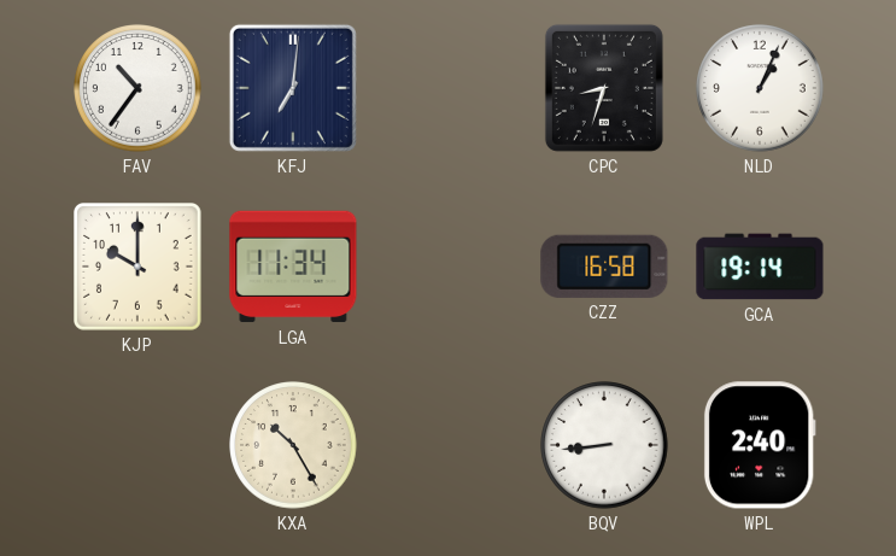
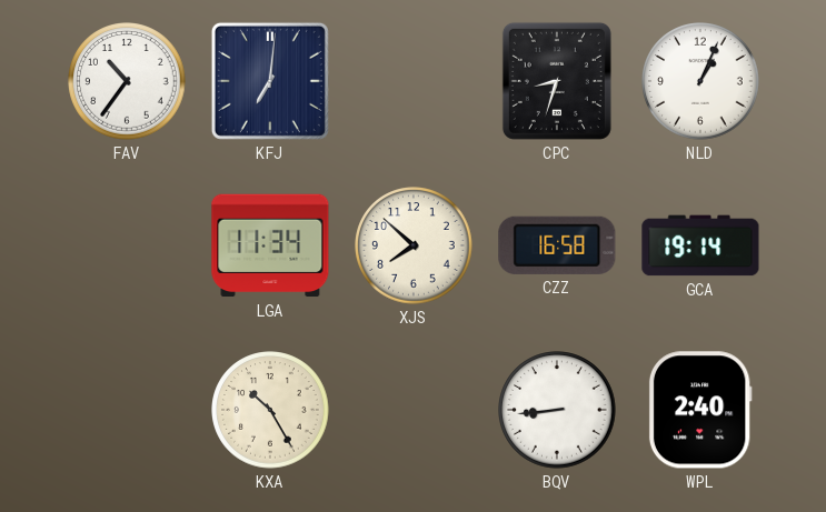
KJP: 10:00 -> none (139, 268)
XJS: none -> 7:52 (414, 245)
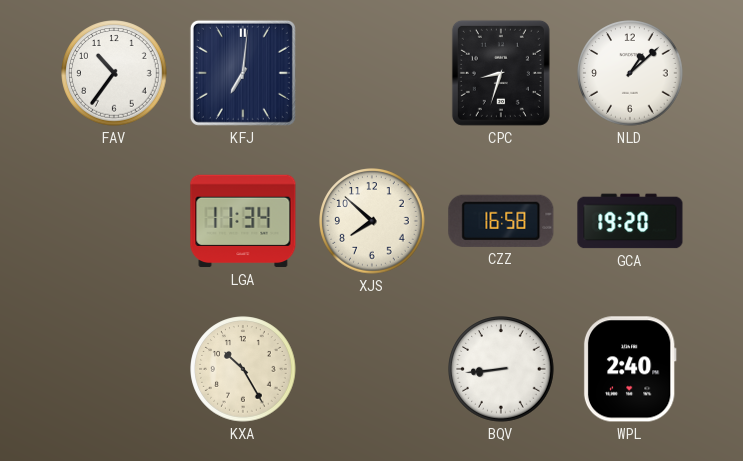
NLD: 1:04 -> 1:08 (630, 73)
GCA: 19:14 -> 19:20 (630, 221)
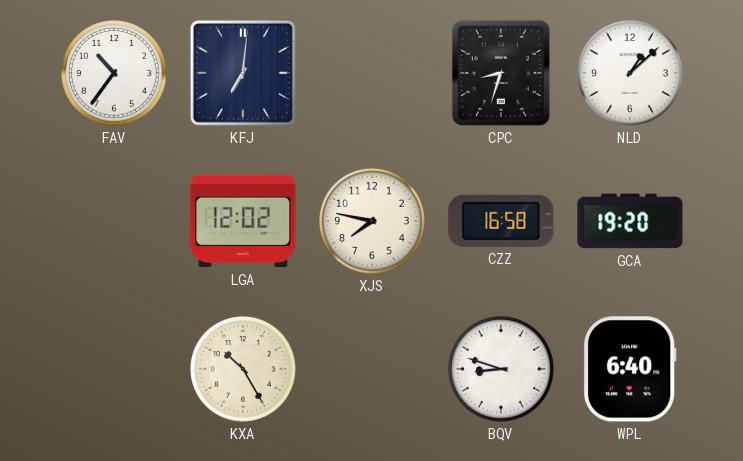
LGA: 11:34 -> 12:02 (243, 221)
XJS: 7:52 -> 7:47 (372, 221)
BQV: 8:44 -> 8:48 (501, 369)
WPL: 2:40 -> 6:40 (630, 369)
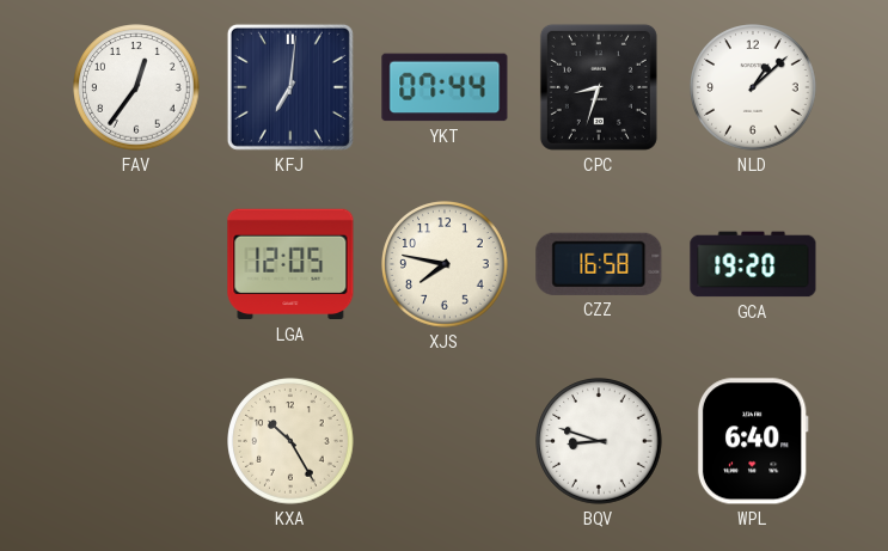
FAV: 10:36 -> 12:36 (136, 87)
YKT: none -> 07:44 (445, 87)
LGA: 12:02 -> 12:05 (290, 264)
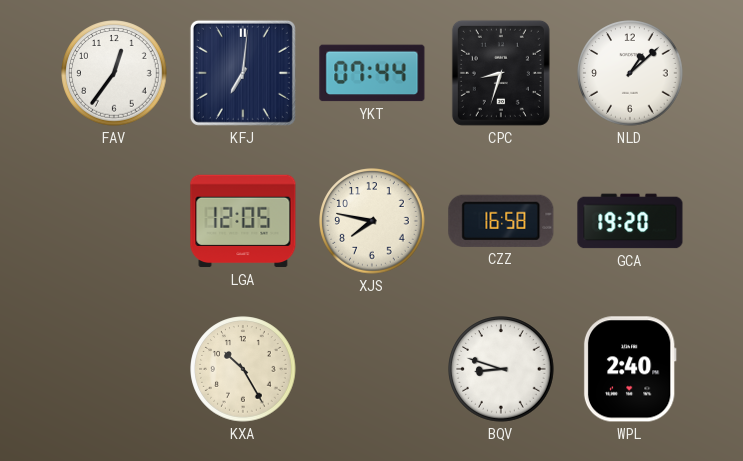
WPL: 6:40 -> 2:40 (630, 369)
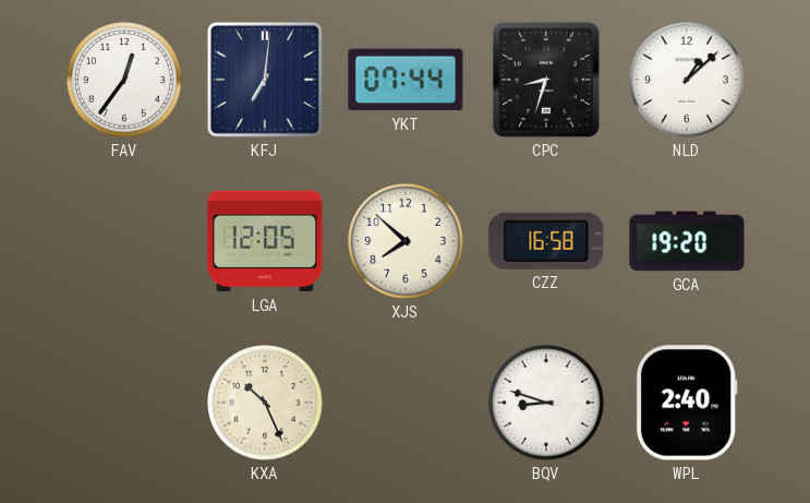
XJS: 7:47 -> 7:52 (406, 241)
KXA: 10:25 -> 10:26 (265, 403)
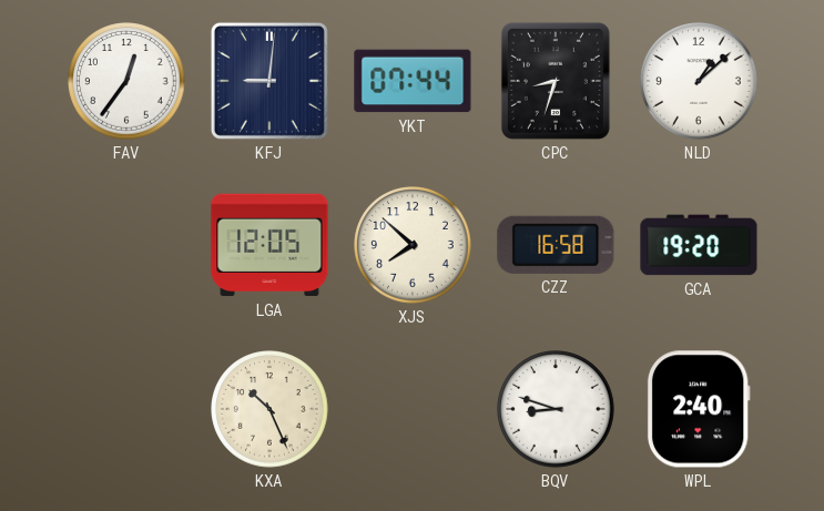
KFJ: 7:01 -> 9:01 (269, 81)
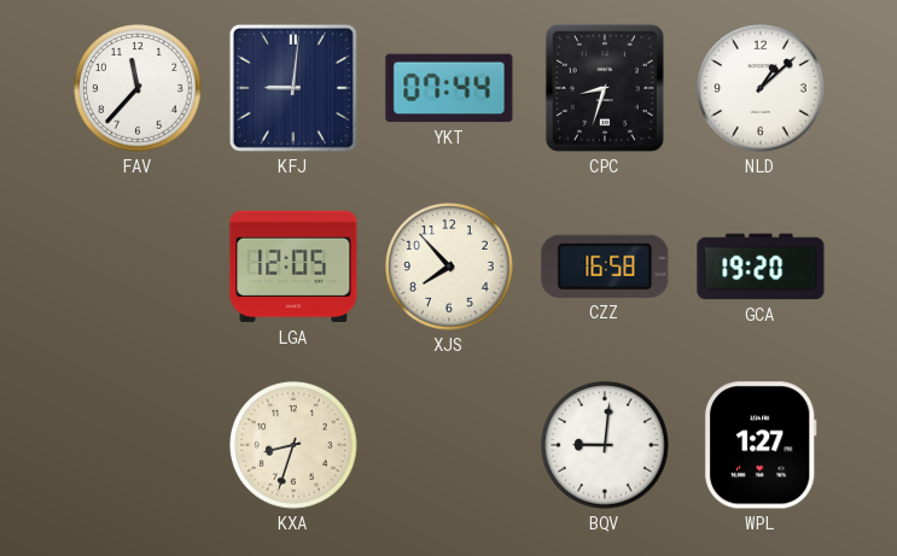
FAV: 12:36 -> 11:37 (138, 88)
XJS: 7:52 -> 7:53 (449, 267)
KXA: 10:26 -> 8:33 (293, 445)
BQV: 8:48 -> 9:01 (605, 445)
WPL: 2:40 -> 1:27 (761, 445)
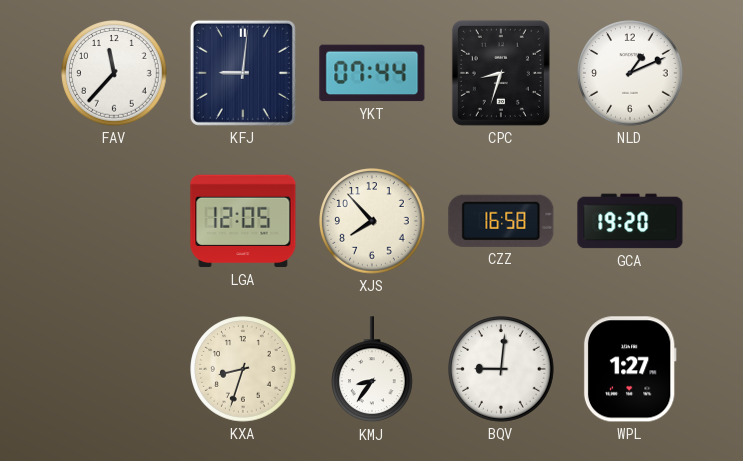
NLD: 1:08 -> 1:11 (630, 73)
KMJ: none -> 8:36 (373, 370)
